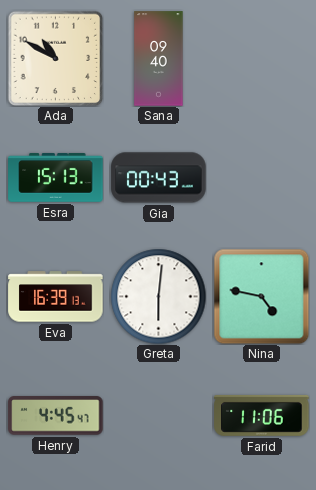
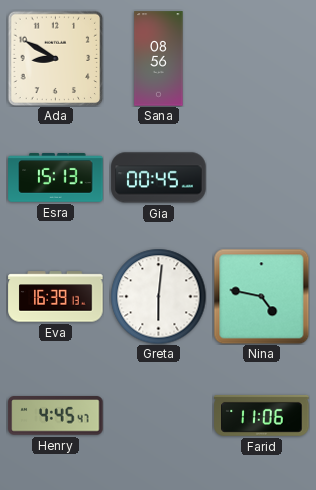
Ada: 10:50 -> 8:50 (55, 58)
Sana: 09:40 -> 08:56 (159, 59)
Gia: 00:43 -> 00:45 (159, 178)
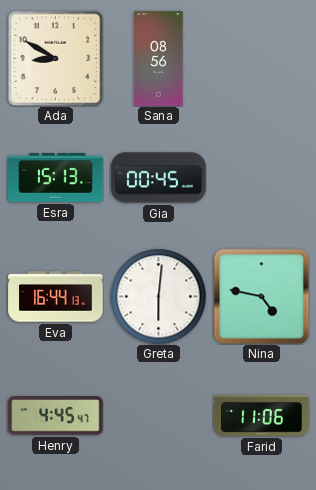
Eva: 16:39 -> 16:44 (56, 297)
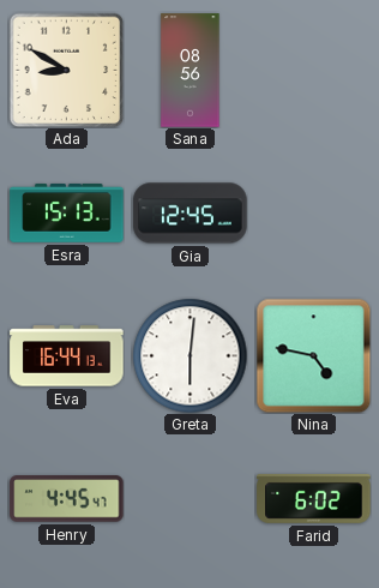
Gia: 00:45 -> 12:45 (191, 214)
Farid: 11:06 -> 6:02 (314, 498)
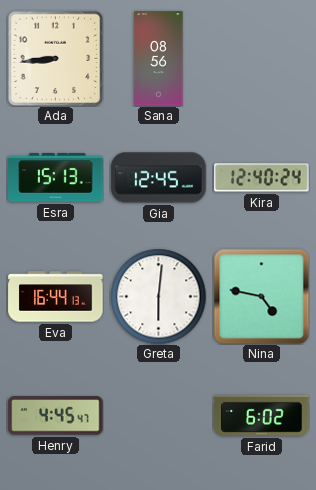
Ada: 8:50 -> 8:44 (55, 58)
Kira: none -> 12:40 (262, 178)
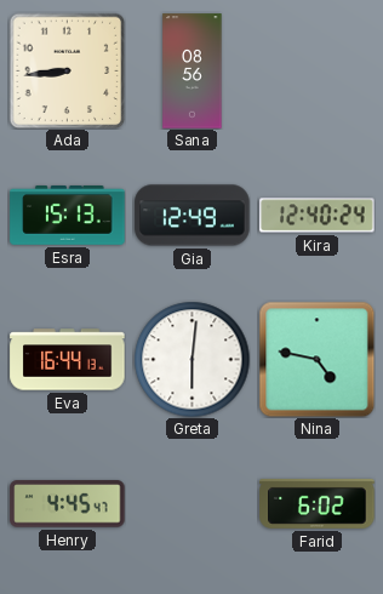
Gia: 12:45 -> 12:49 (193, 216)
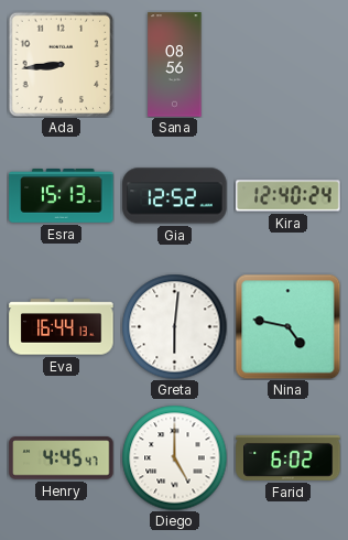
Gia: 12:49 -> 12:52 (175, 196)
Diego: none -> 5:00 (174, 457)
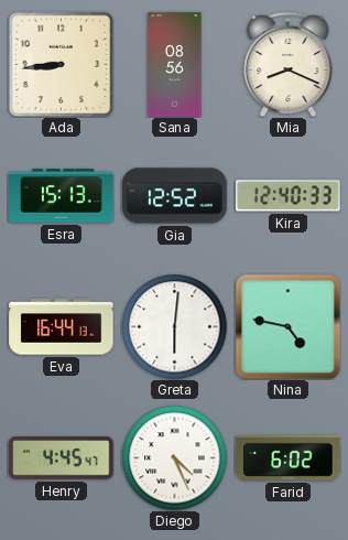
Mia: none -> 8:19 (289, 64)
Kira: 12:40:24 -> 12:40:33 (289, 196)
Diego: 5:00 -> 4:26 (174, 457)
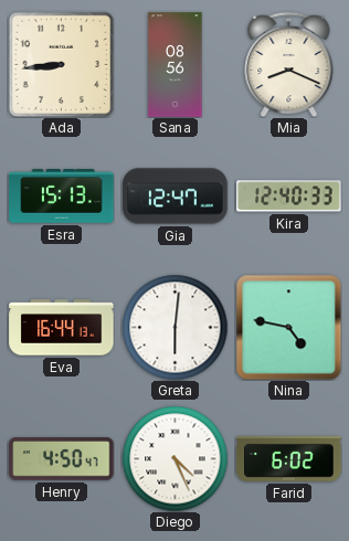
Gia: 12:52 -> 12:47 (176, 197)
Henry: 4:45 -> 4:50 (62, 459)
